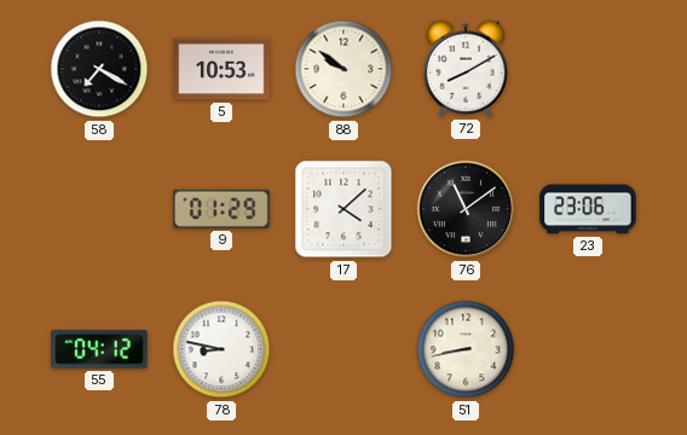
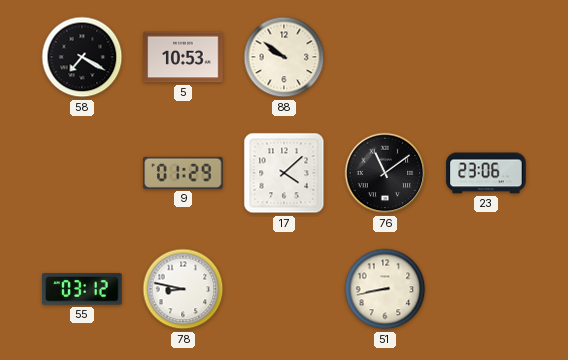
72: 8:10 -> none (464, 69)
55: 04:12 -> 03:12 (82, 289)
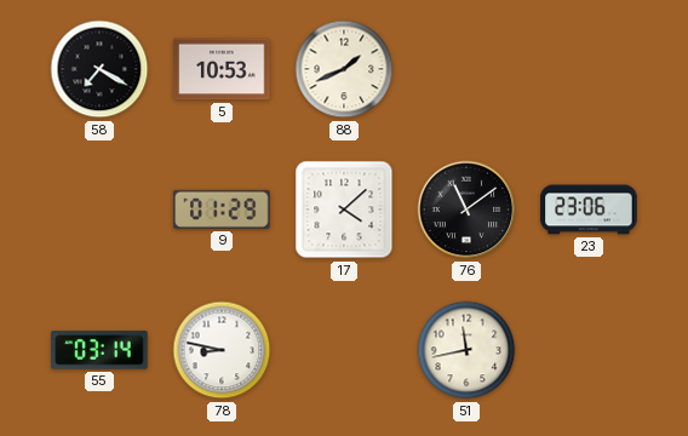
88: 9:51 -> 1:41 (344, 69)
55: 03:12 -> 03:14 (99, 350)
51: 8:43 -> 11:43 (466, 350)
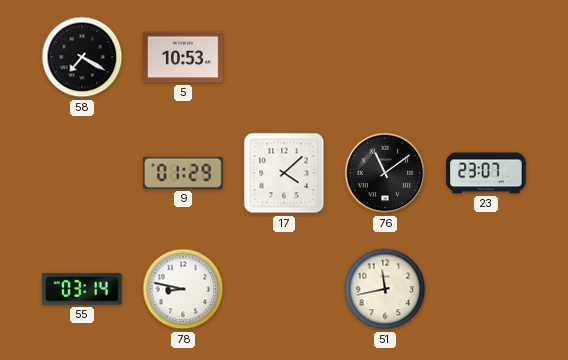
88: 1:41 -> none (344, 69)
23: 23:06 -> 23:07 (486, 173)
